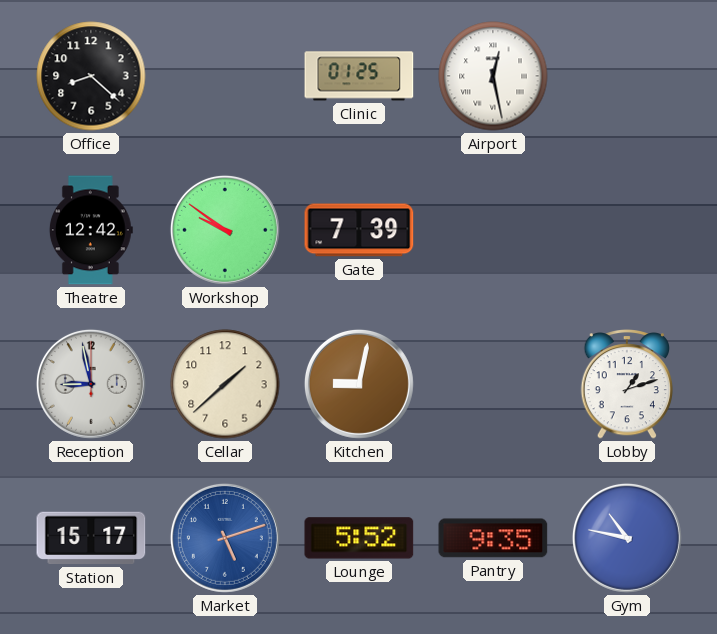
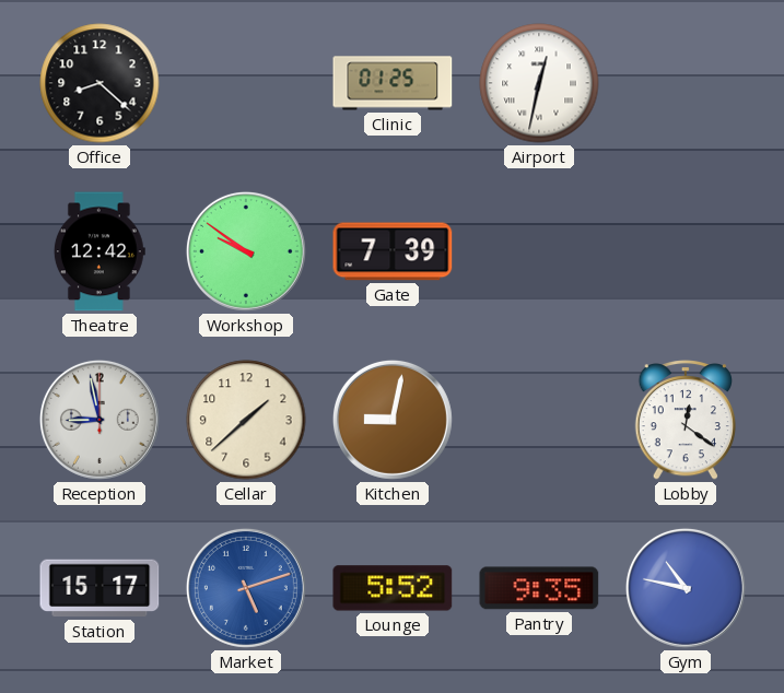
Airport: 12:28 -> 12:32 (539, 83)
Lobby: 1:12 -> 12:21 (684, 421)
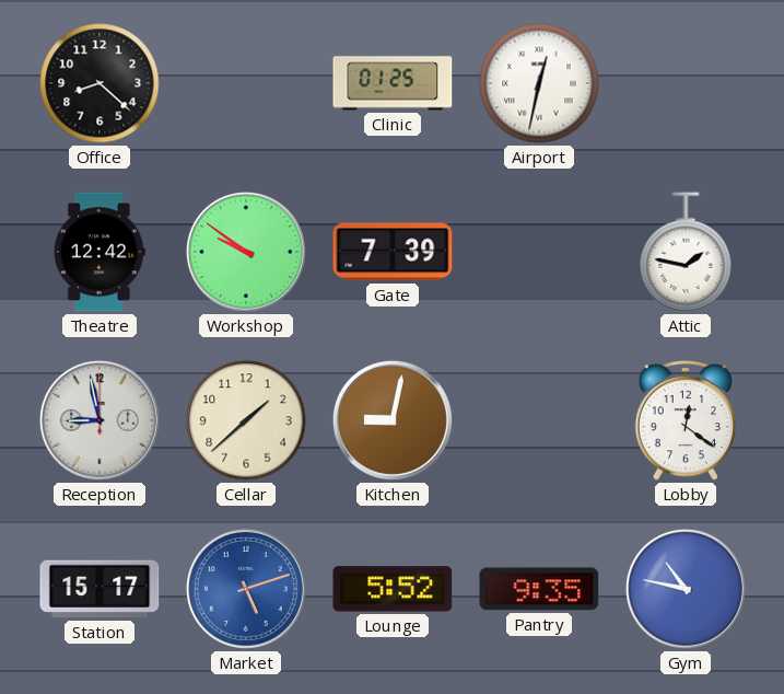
Attic: none -> 1:47 (686, 252)
